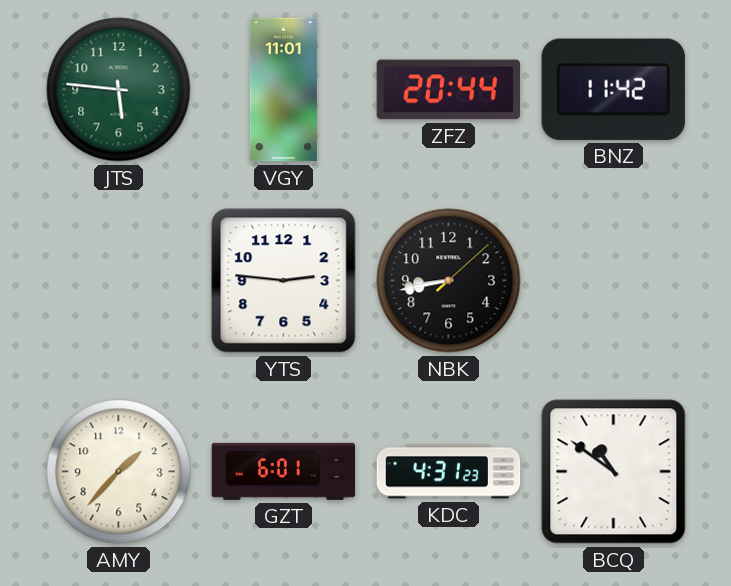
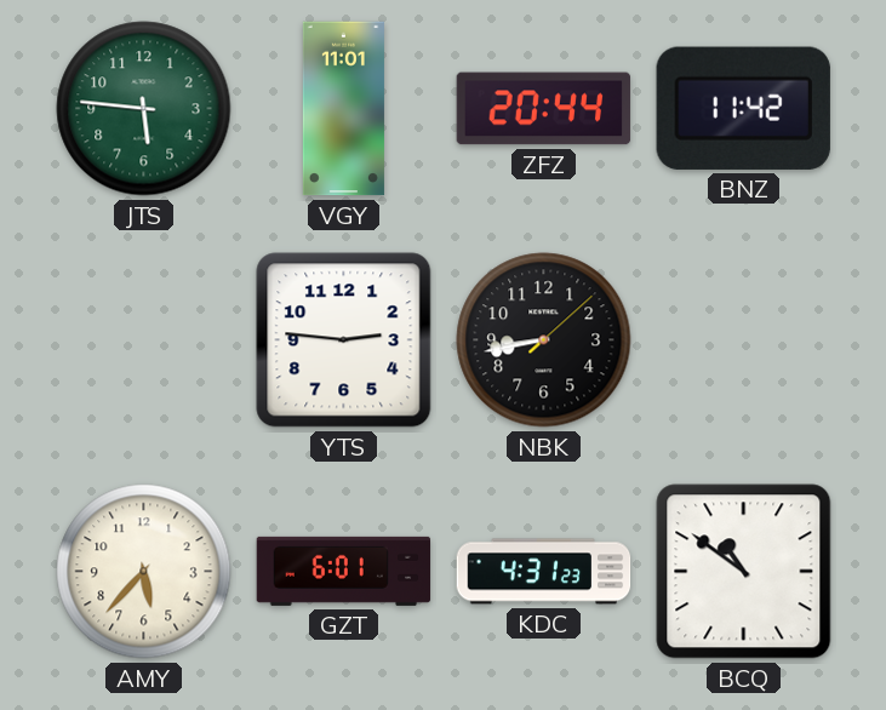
AMY: 1:37 -> 5:37 (144, 572)
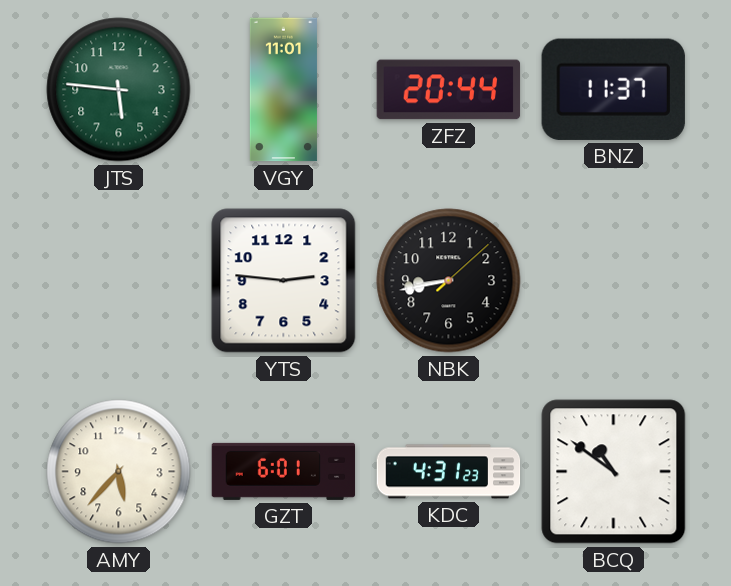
BNZ: 11:42 -> 11:37 (613, 89)
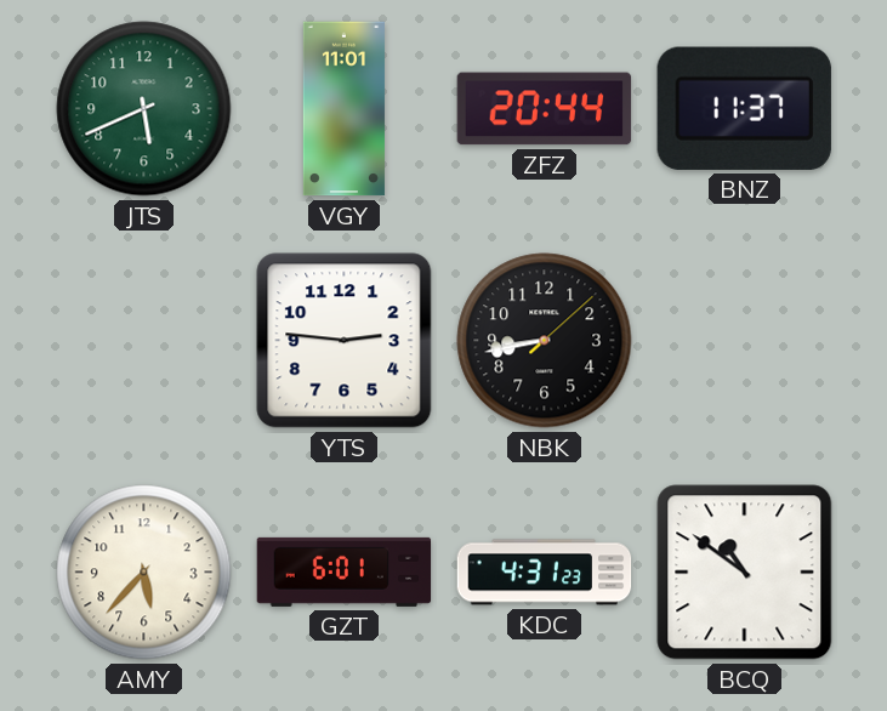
JTS: 5:46 -> 5:41 (144, 109)
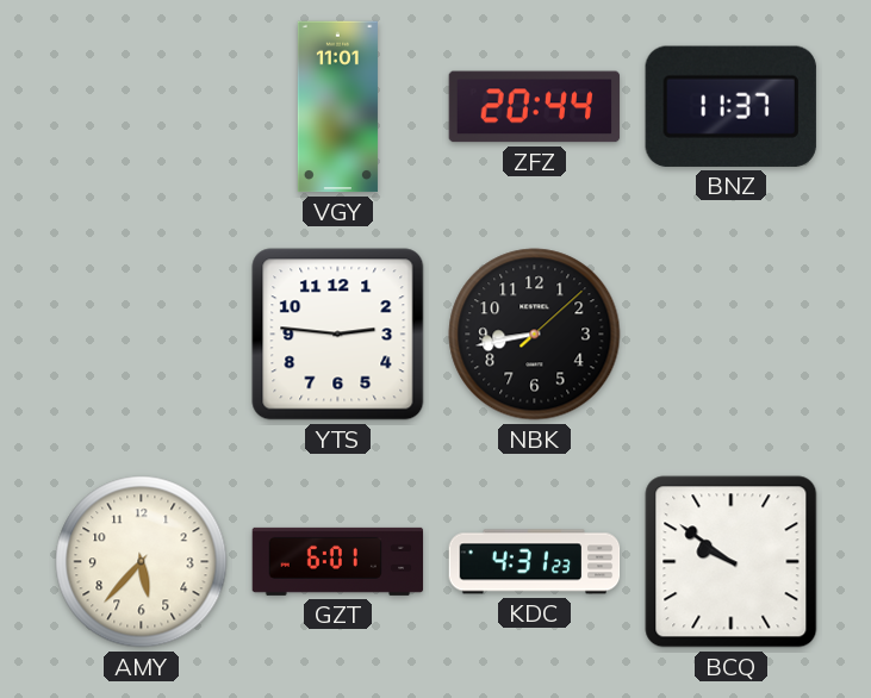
JTS: 5:41 -> none (144, 109)
BCQ: 10:51 -> 9:51 (732, 562)
